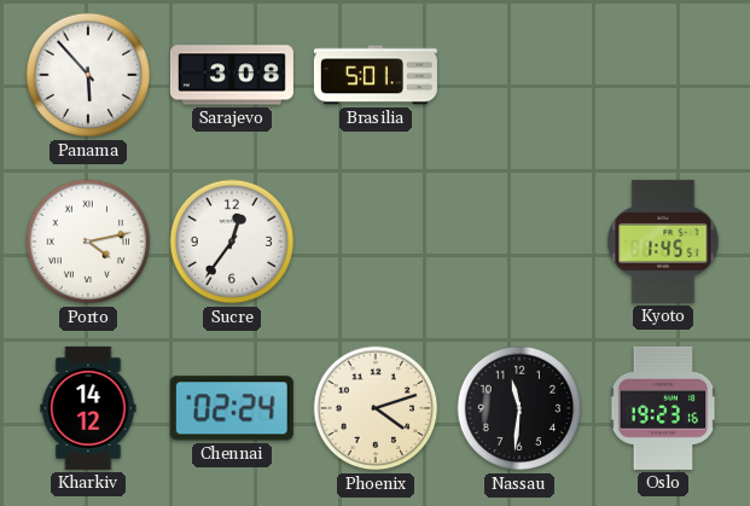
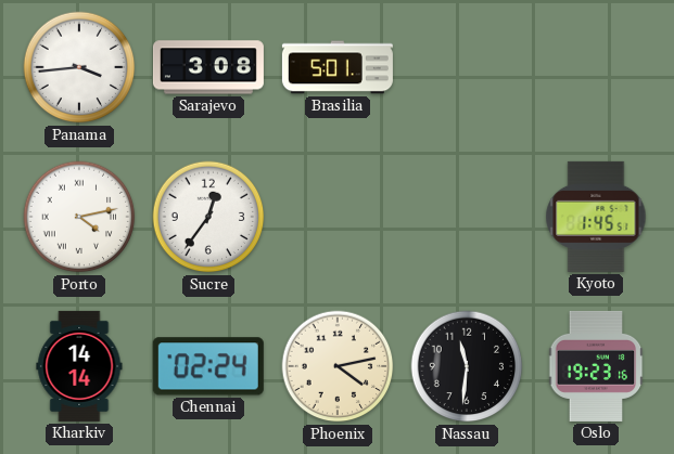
Panama: 5:53 -> 3:44 (79, 67)
Kharkiv: 14:12 -> 14:14 (79, 366)
Phoenix: 4:12 -> 4:13 (338, 366)
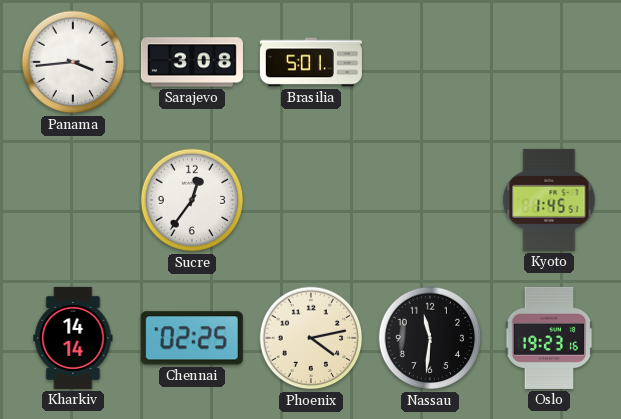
Porto: 4:13 -> none (79, 217)
Chennai: 02:24 -> 02:25 (192, 338)
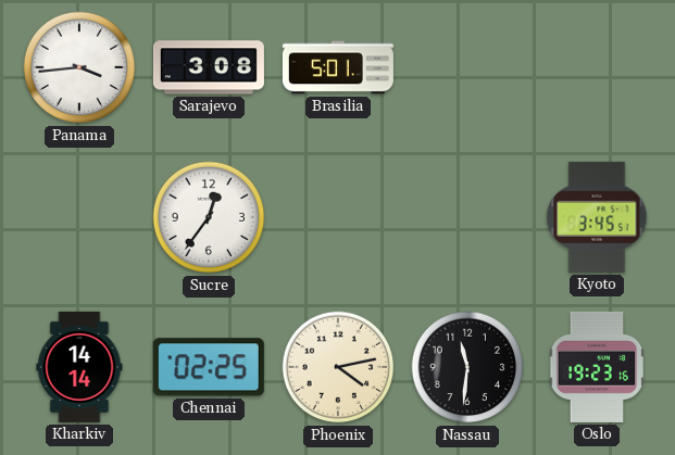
Kyoto: 1:45 -> 3:45 (597, 217)
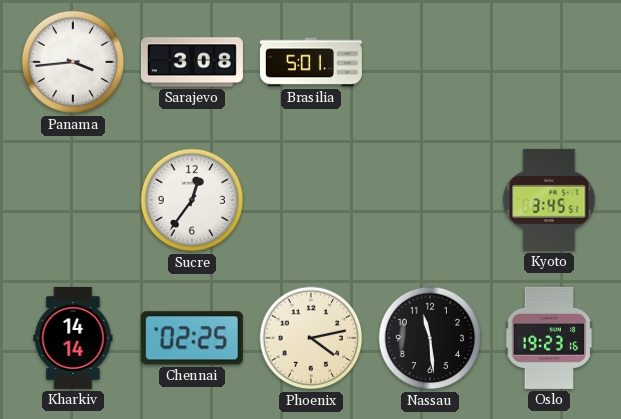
Nassau: 11:31 -> 11:29 (430, 338)
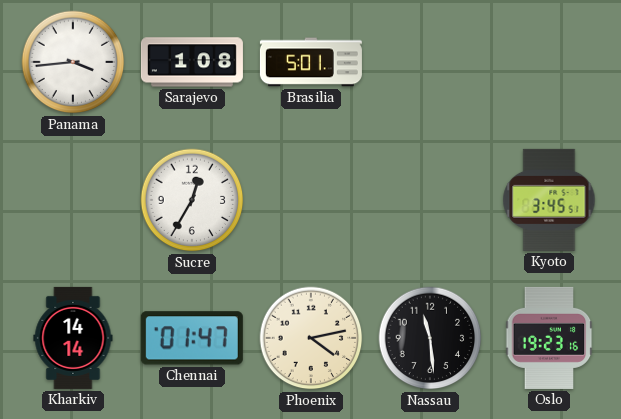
Sarajevo: 3:08 -> 1:08 (192, 62)
Sucre: 12:36 -> 12:35 (192, 200)
Chennai: 02:25 -> 01:47 (192, 338)
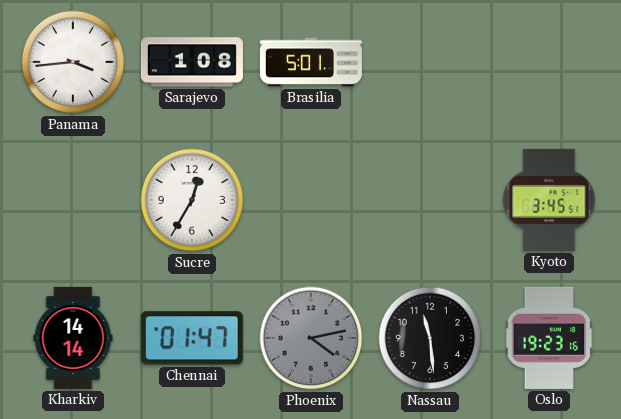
Phoenix dial: cream -> grey (311, 338)
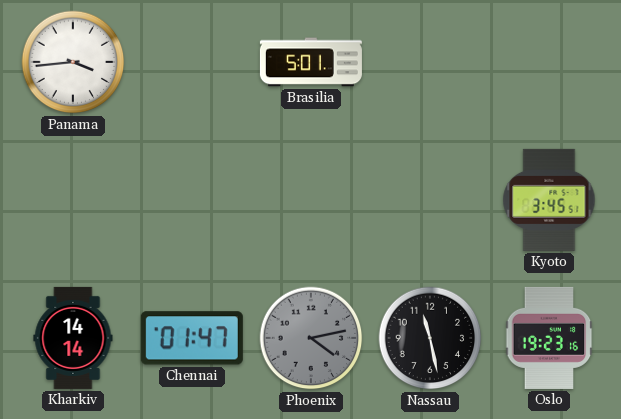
Sarajevo: 1:08 -> none (192, 62)
Sucre: 12:35 -> none (192, 200)
Nassau: 11:29 -> 11:28 (430, 338)
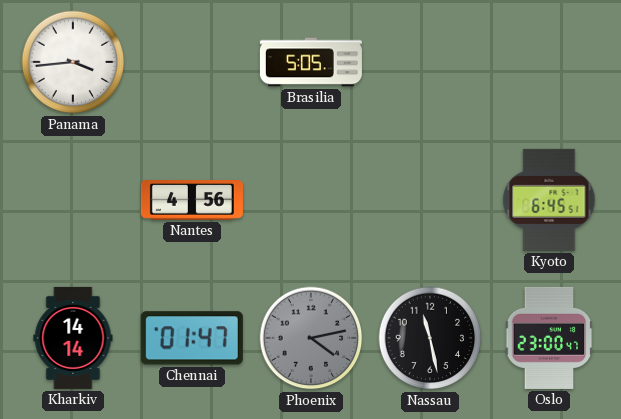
Brasilia: 5:01 -> 5:05 (311, 62)
Nantes: none -> 4:56 (192, 201)
Kyoto: 3:45 -> 6:45 (549, 200)
Oslo: 19:23 -> 23:00 (549, 338)
